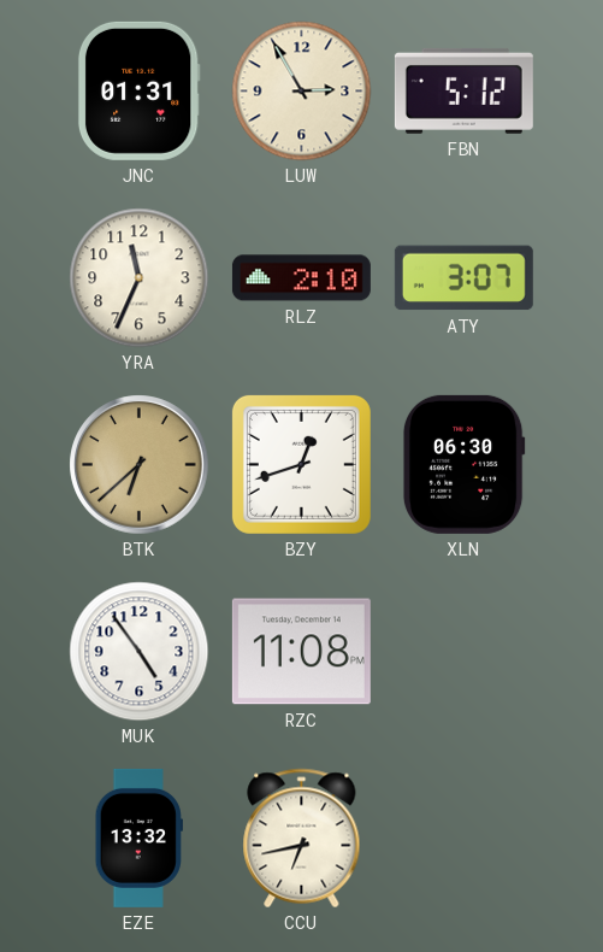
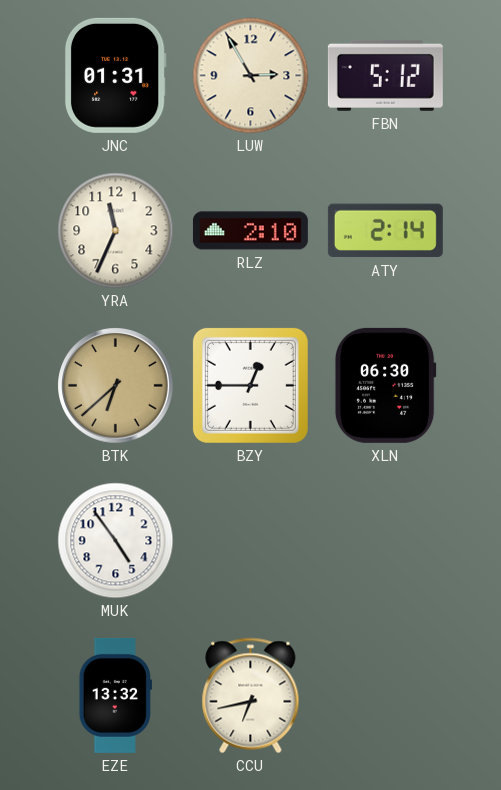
ATY: 3:07 -> 2:14 (385, 231)
BZY: 12:42 -> 12:45 (250, 385)
RZC: 11:08 -> none (301, 652)
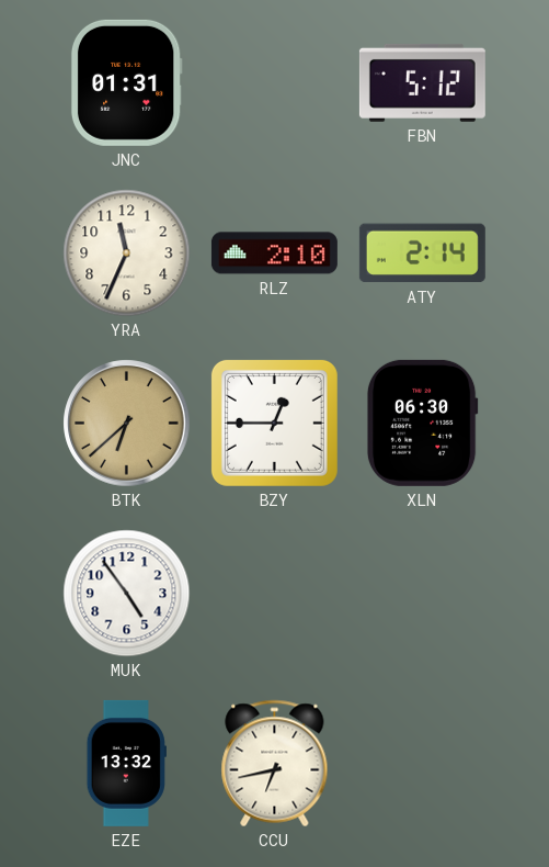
LUW: 2:55 -> none (251, 76)
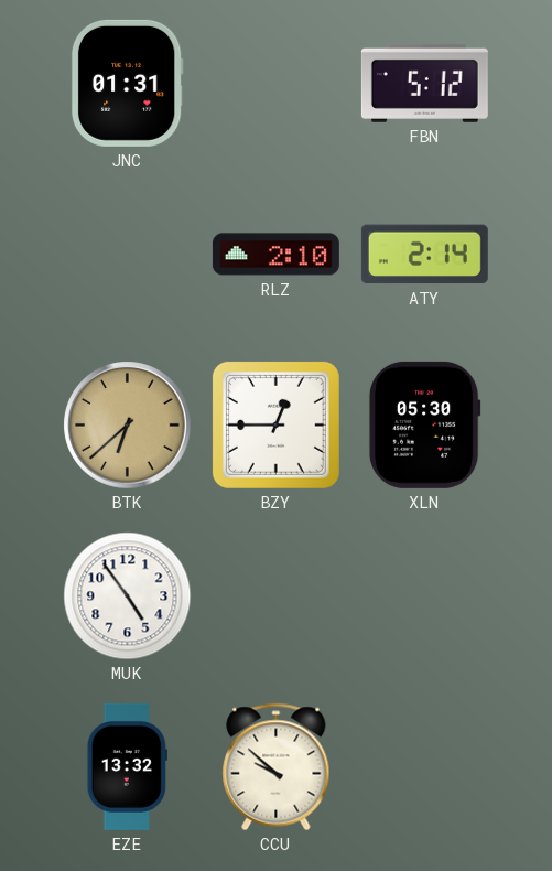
YRA: 11:34 -> none (127, 254)
XLN: 06:30 -> 05:30 (424, 424)
CCU: 6:43 -> 9:52 (277, 767)
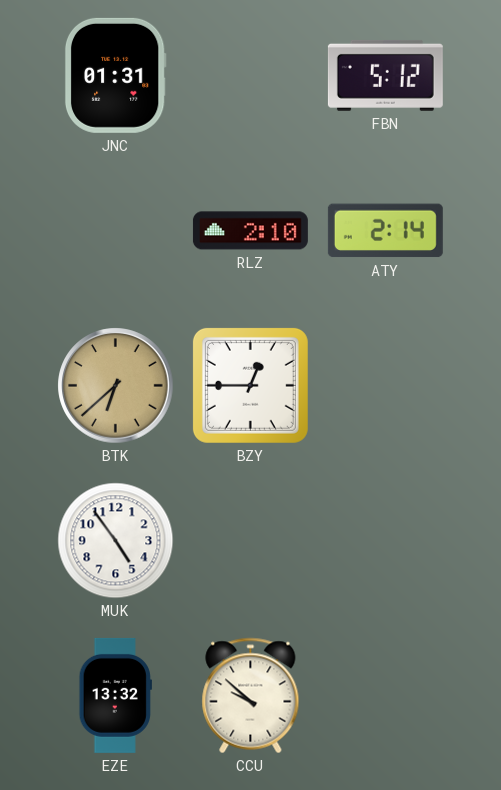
XLN: 05:30 -> none (424, 424)
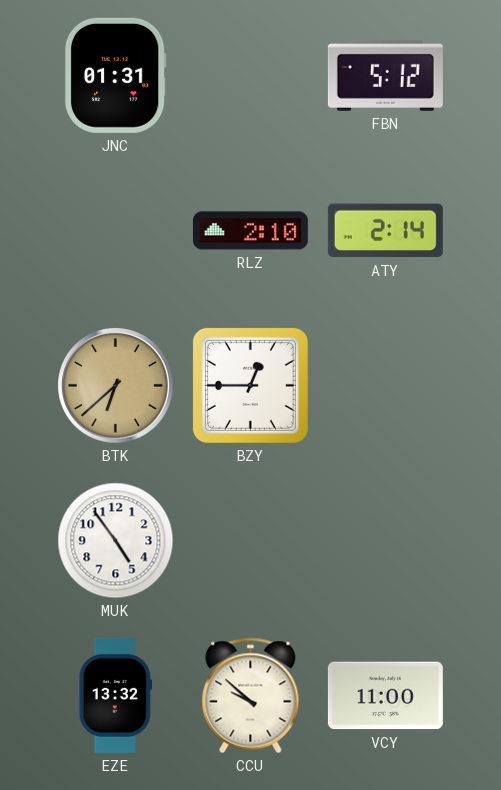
VCY: none -> 11:00 (385, 696)
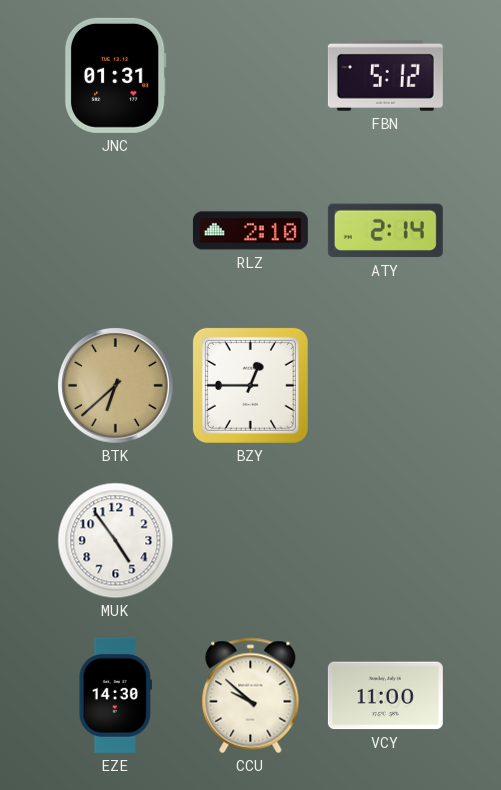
EZE: 13:32 -> 14:30 (115, 695)
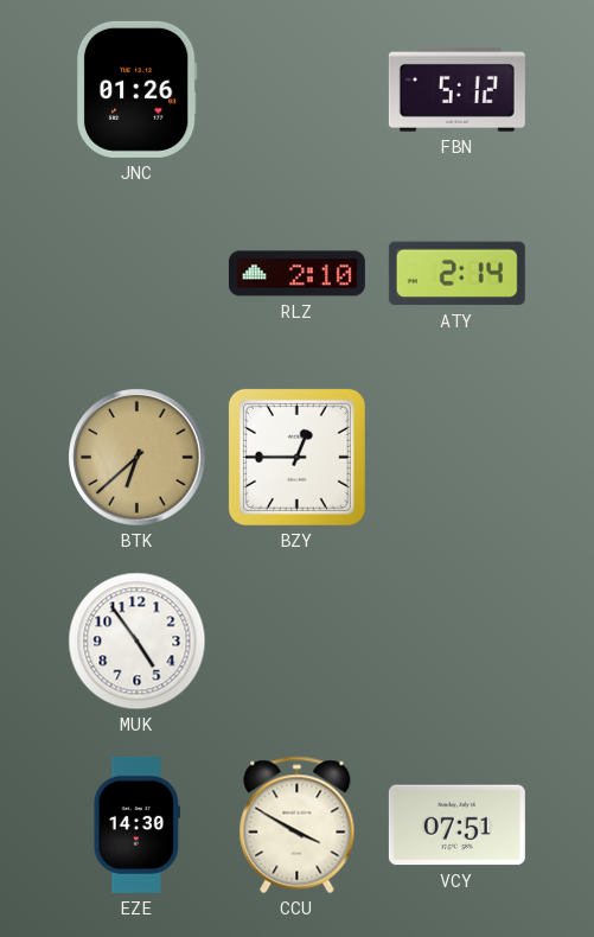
JNC: 01:31 -> 01:26 (136, 89)
CCU: 9:52 -> 3:50 (298, 826)
VCY: 11:00 -> 07:51 (456, 826)
